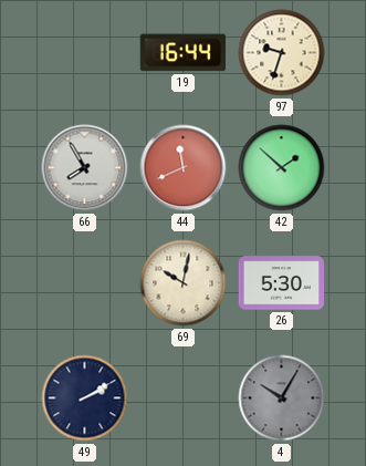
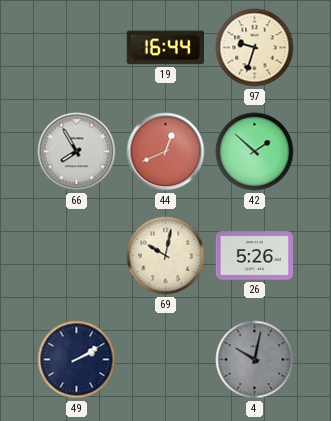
44: 11:41 -> 12:41 (166, 152)
26: 5:30 -> 5:26 (255, 256)
4: 10:05 -> 10:02 (255, 360)
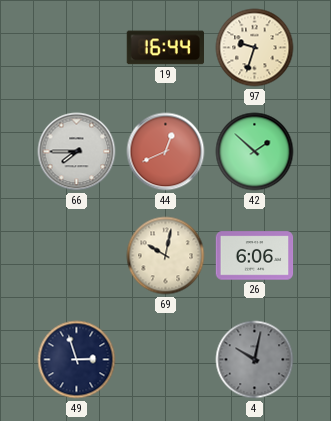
66: 7:55 -> 7:45 (77, 152)
26: 5:26 -> 6:06 (255, 256)
49: 2:10 -> 2:57 (77, 360)
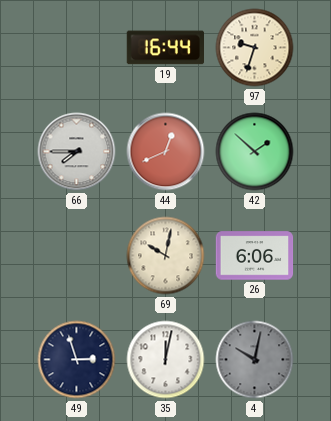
35: none -> 12:02 (166, 360)
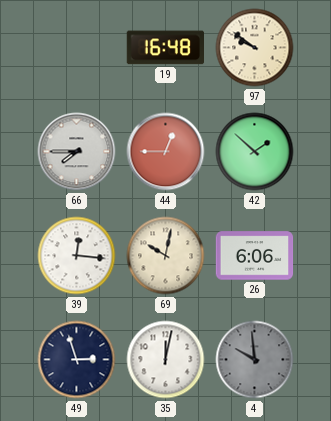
19: 16:44 -> 16:48 (165, 48)
97: 9:33 -> 9:51 (255, 48)
44: 12:41 -> 12:45 (166, 152)
39: none -> 12:16 (77, 256)
4: 10:02 -> 9:59 (255, 360)
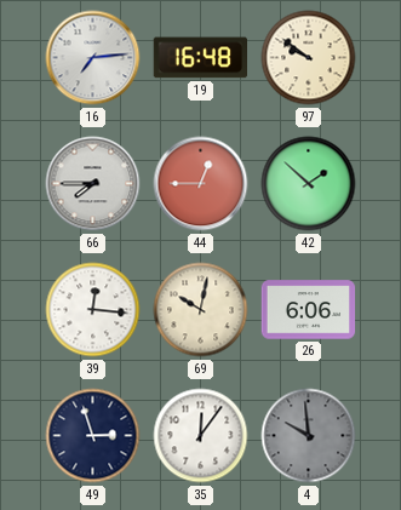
16: none -> 7:14 (93, 58)
35: 12:02 -> 12:06 (201, 436)
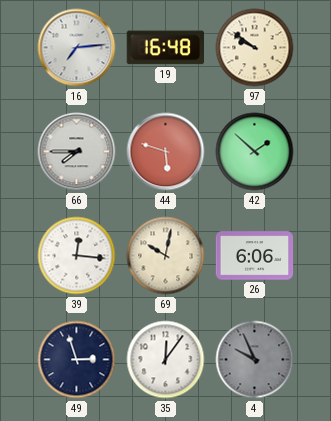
44: 12:45 -> 5:48 (166, 152)
4: 9:59 -> 9:56 (255, 360)
